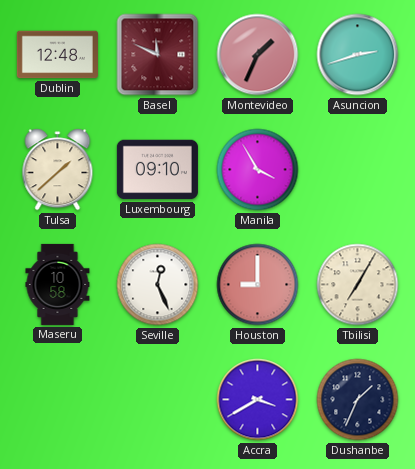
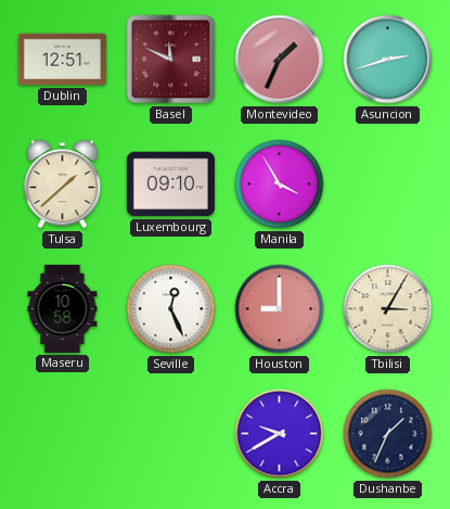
Dublin: 12:48 -> 12:51 (62, 60)
Tbilisi: 7:05 -> 3:05 (388, 309)
Accra: 3:40 -> 9:40 (280, 434)
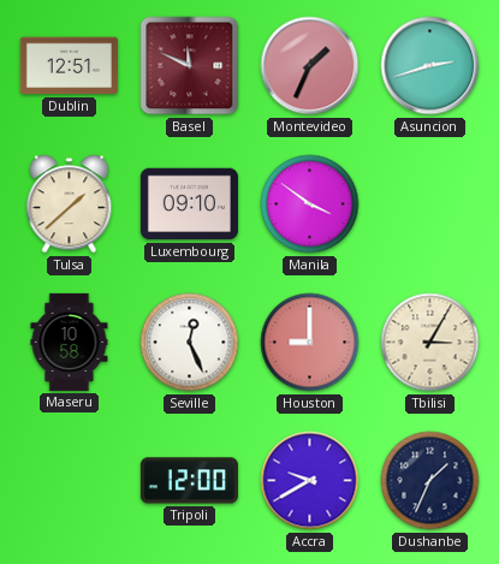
Manila: 3:55 -> 3:51 (310, 204)
Tripoli: none -> 12:00 (189, 481)
